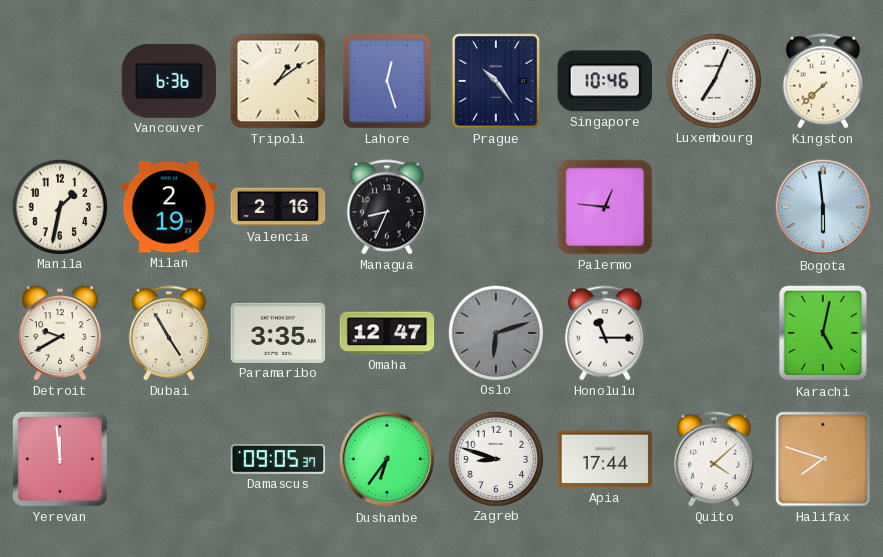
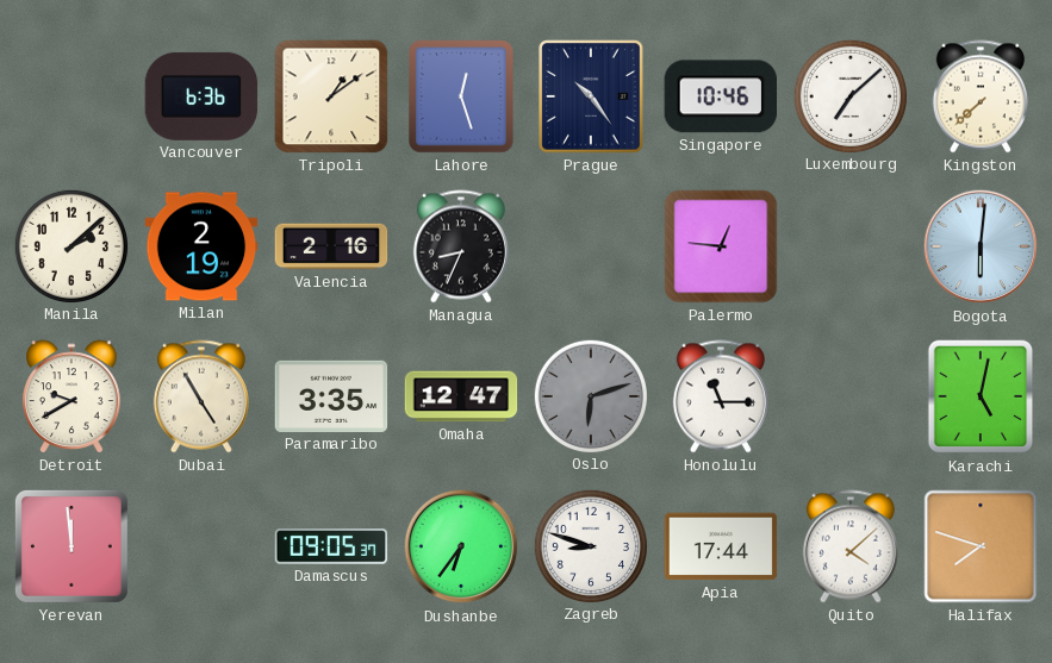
Luxembourg: 7:04 -> 7:08 (849, 95)
Manila: 1:32 -> 2:08 (70, 245)
Bogota: 5:59 -> 6:01 (981, 246)
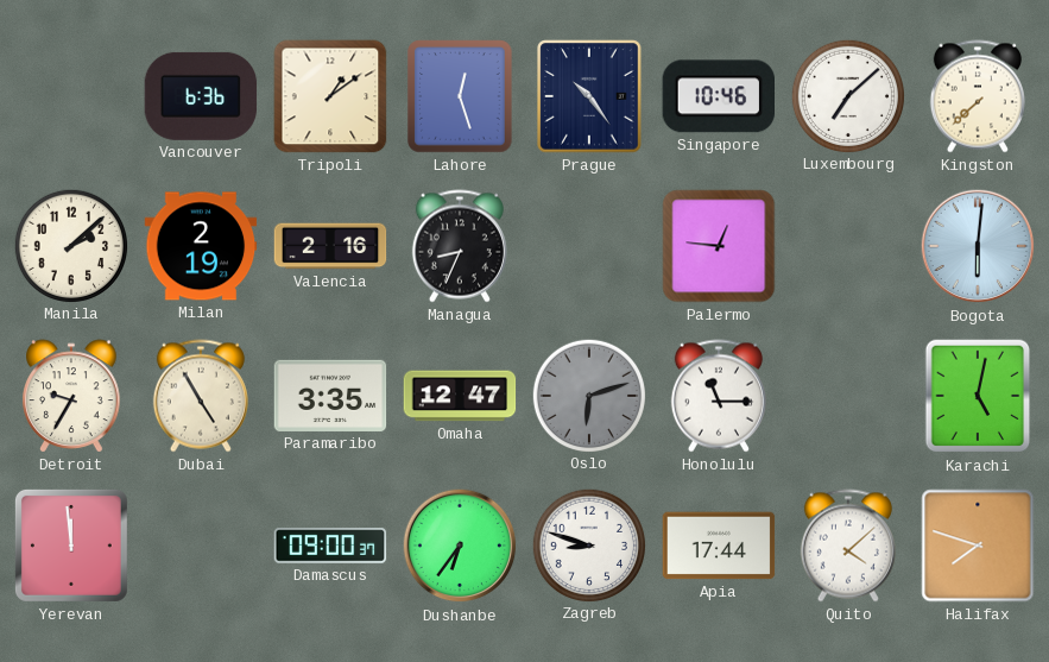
Detroit: 9:40 -> 9:35 (71, 396)
Damascus: 09:05 -> 09:00 (330, 546)
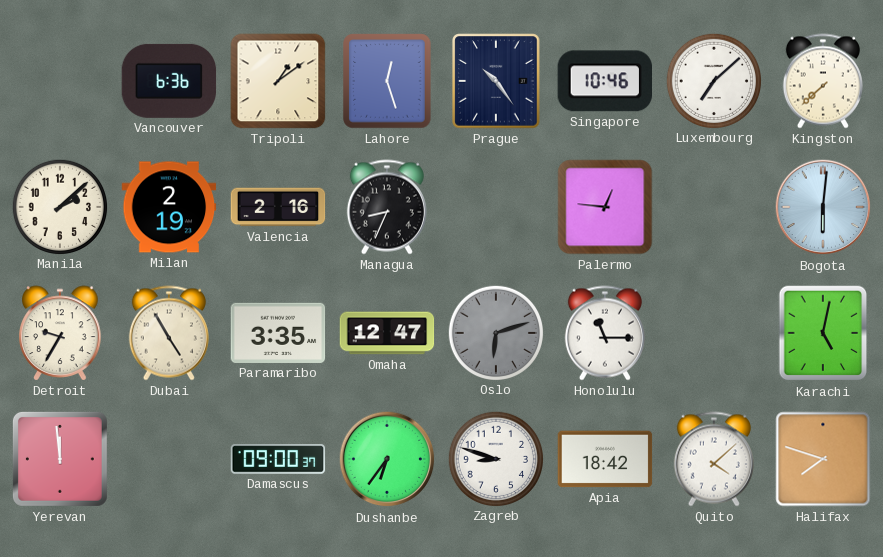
Apia: 17:44 -> 18:42 (605, 459)
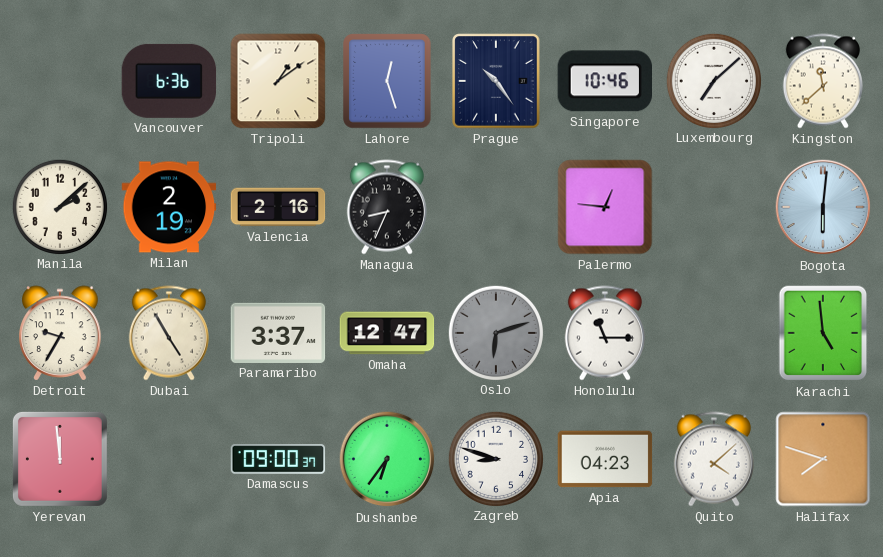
Kingston: 7:38 -> 11:38 (823, 81)
Paramaribo: 3:35 -> 3:37 (278, 333)
Karachi: 5:02 -> 4:59 (823, 333)
Apia: 18:42 -> 04:23 (605, 459)
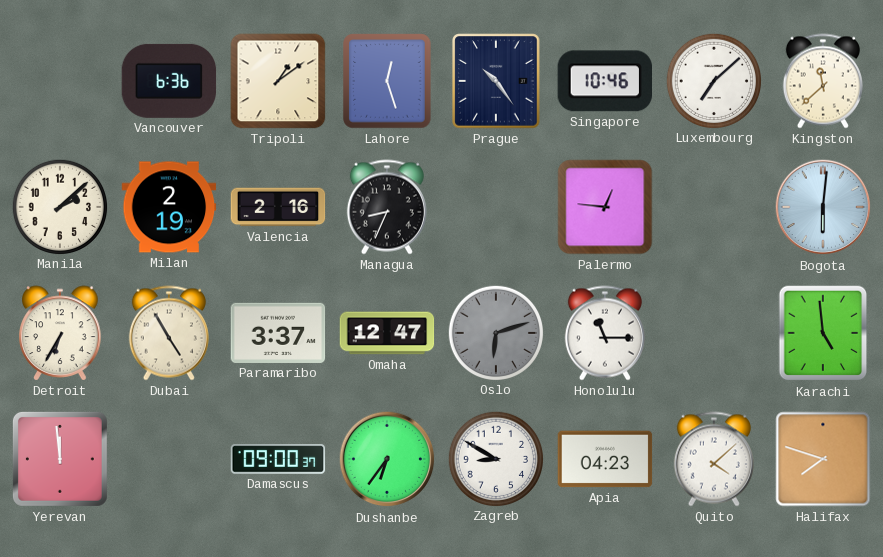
Detroit: 9:35 -> 6:35 (60, 333)
Zagreb: 8:48 -> 8:50 (495, 458)
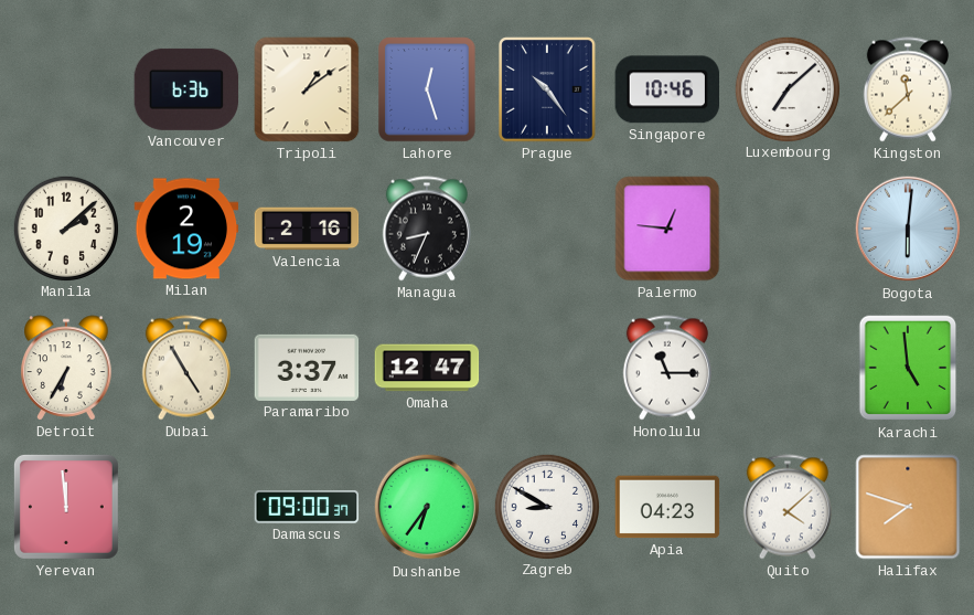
Oslo: 6:12 -> none (495, 332)
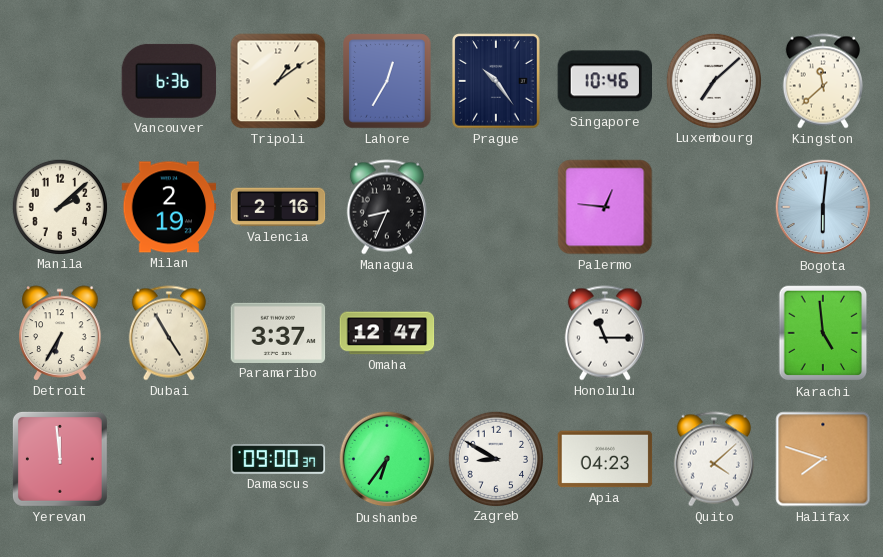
Lahore: 12:27 -> 12:35 (387, 81)
